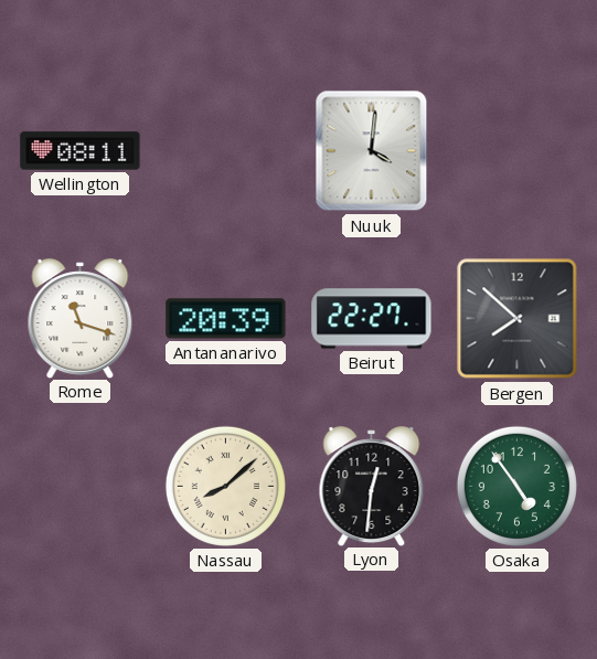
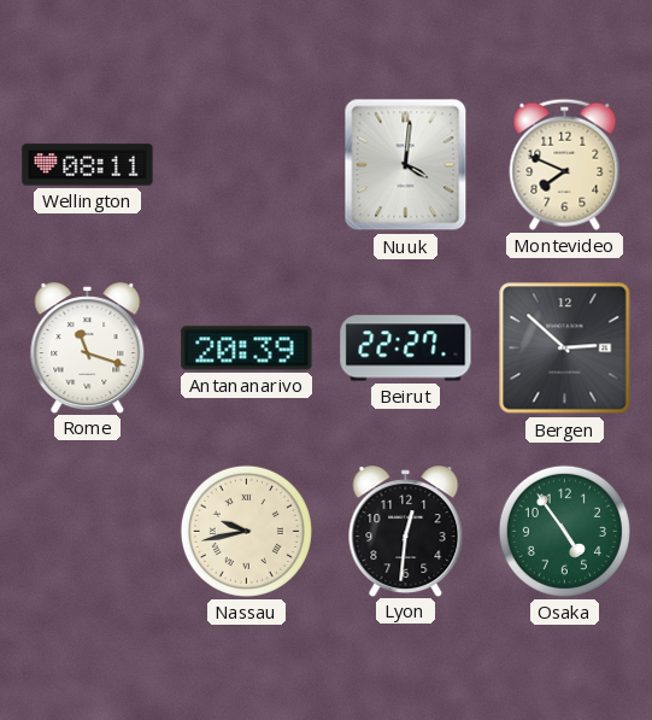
Montevideo: none -> 7:49 (565, 164)
Bergen: 7:52 -> 2:52 (565, 349)
Nassau: 8:08 -> 9:43 (246, 531)
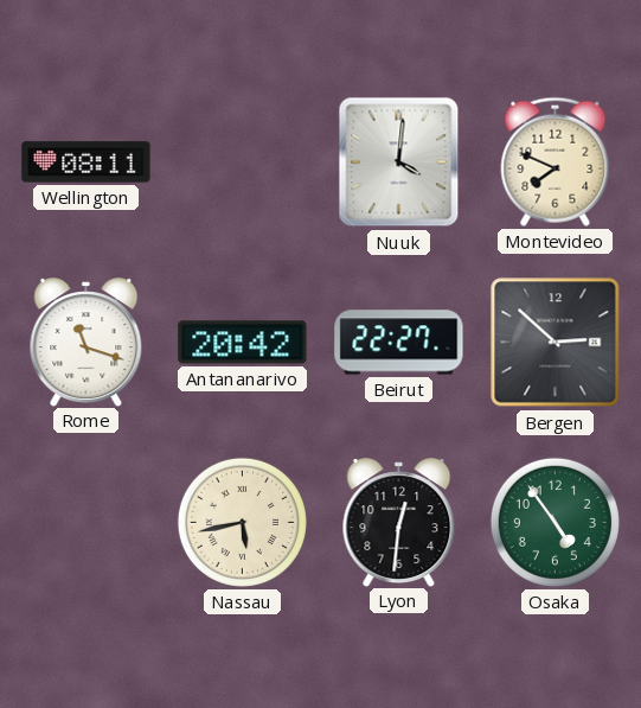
Antananarivo: 20:39 -> 20:42 (243, 343)
Nassau: 9:43 -> 5:43 (242, 522)
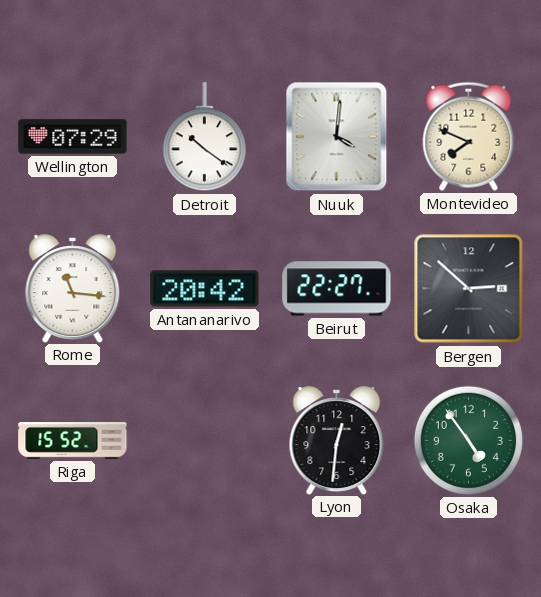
Wellington: 08:11 -> 07:29 (73, 137)
Detroit: none -> 10:21 (204, 137)
Rome: 11:18 -> 11:16 (73, 288)
Riga: none -> 15:52 (73, 441)
Nassau: 5:43 -> none (242, 522)
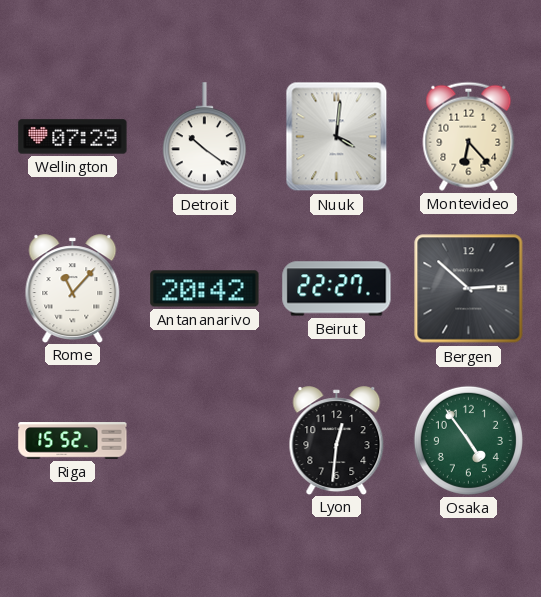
Montevideo: 7:49 -> 6:23 (469, 136)
Rome: 11:16 -> 11:07 (73, 288)
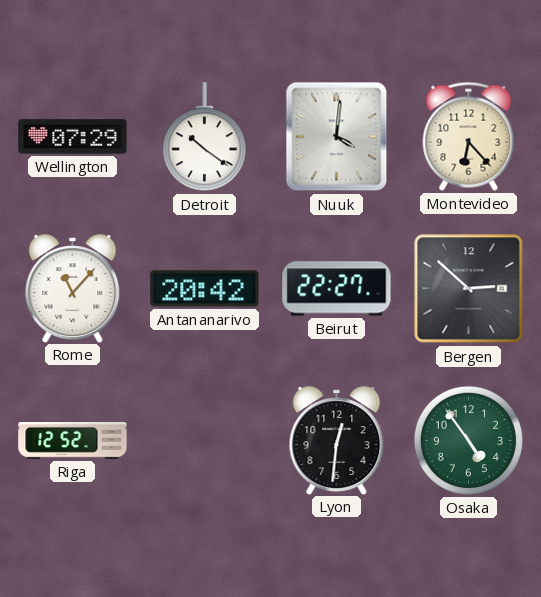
Riga: 15:52 -> 12:52 (73, 441)
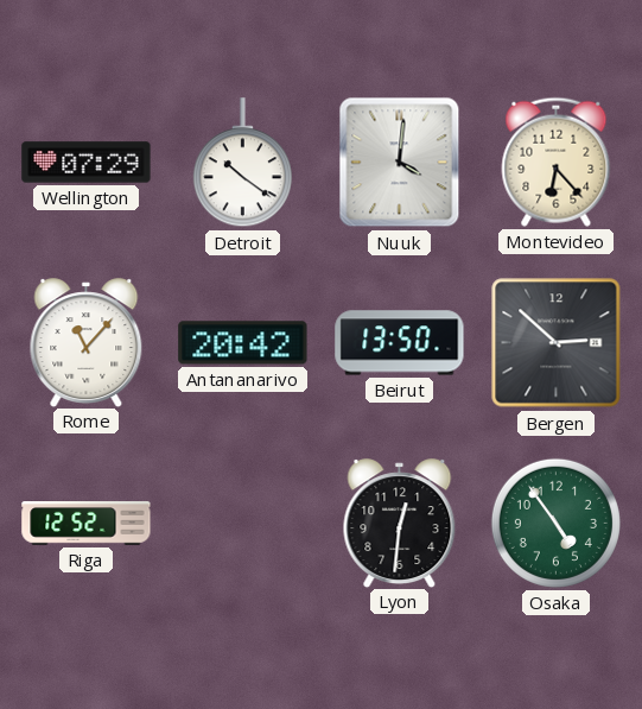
Beirut: 22:27 -> 13:50 (400, 343)
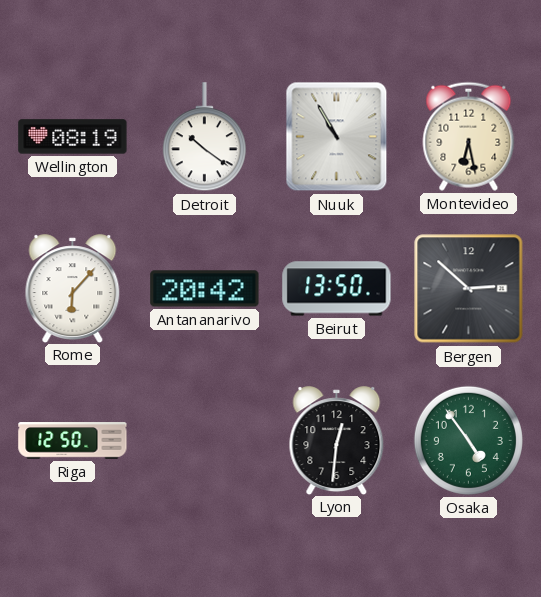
Wellington: 07:29 -> 08:19 (73, 137)
Nuuk: 4:01 -> 10:55 (337, 137)
Montevideo: 6:23 -> 6:28 (469, 136)
Rome: 11:07 -> 6:07 (73, 288)
Riga: 12:52 -> 12:50 (73, 441)
